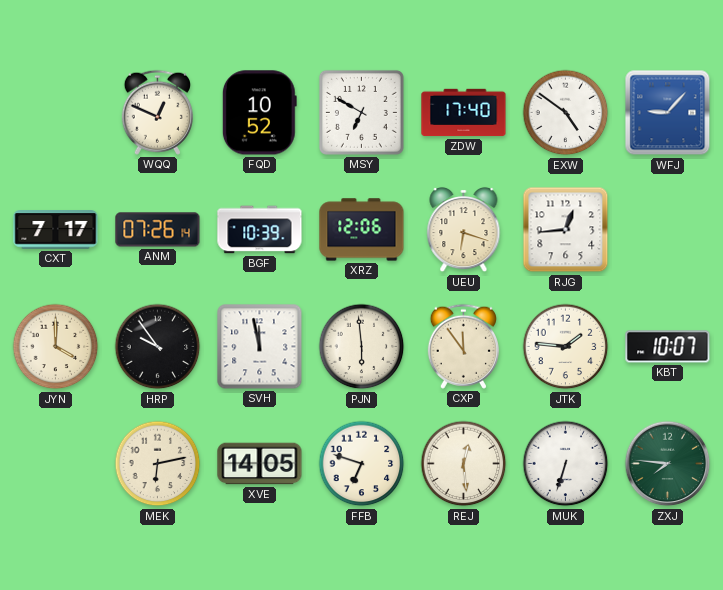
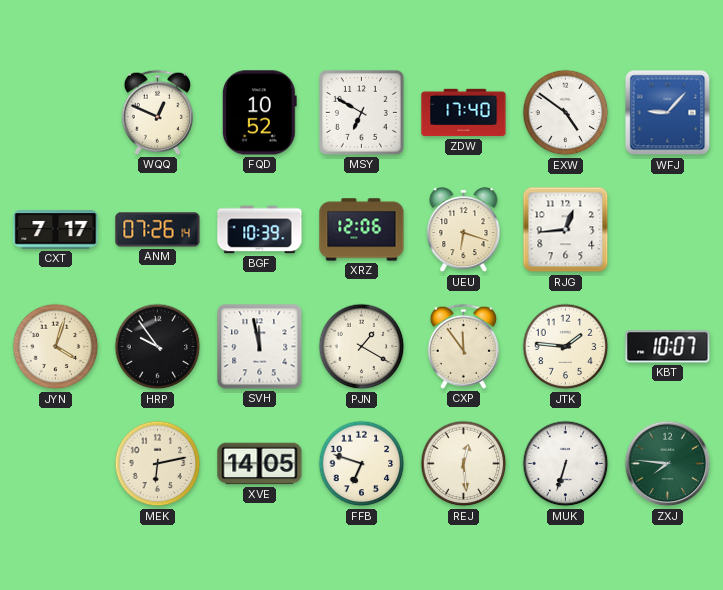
JYN: 4:00 -> 4:03 (56, 347)
PJN: 5:59 -> 1:20 (362, 347)
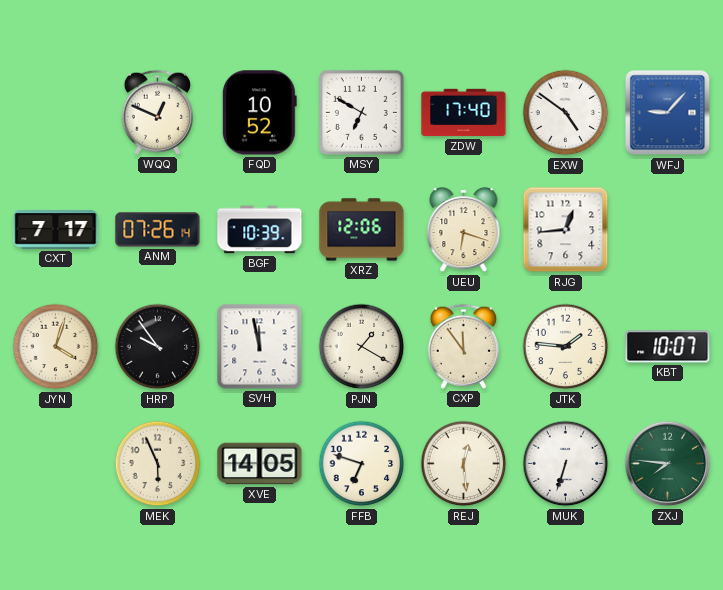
MEK: 6:13 -> 5:56 (158, 464)
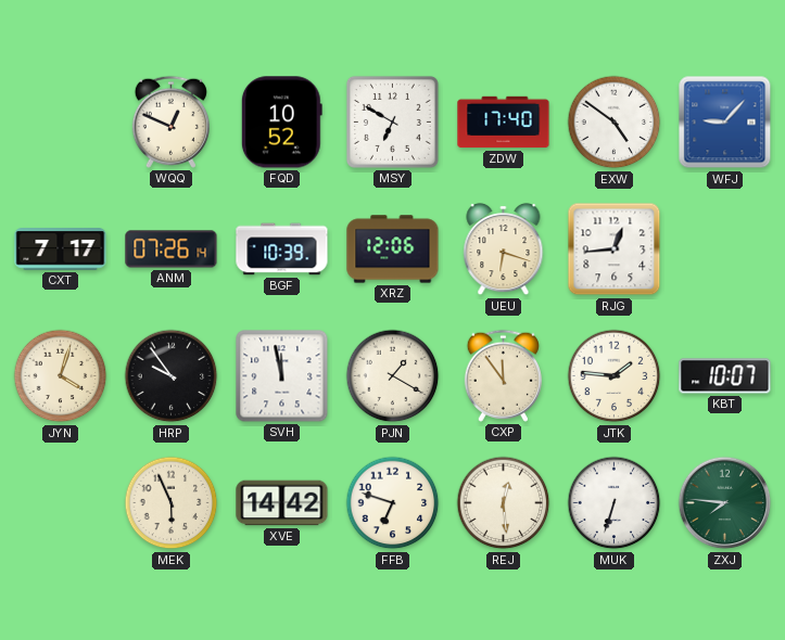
XVE: 14:05 -> 14:42 (282, 503)
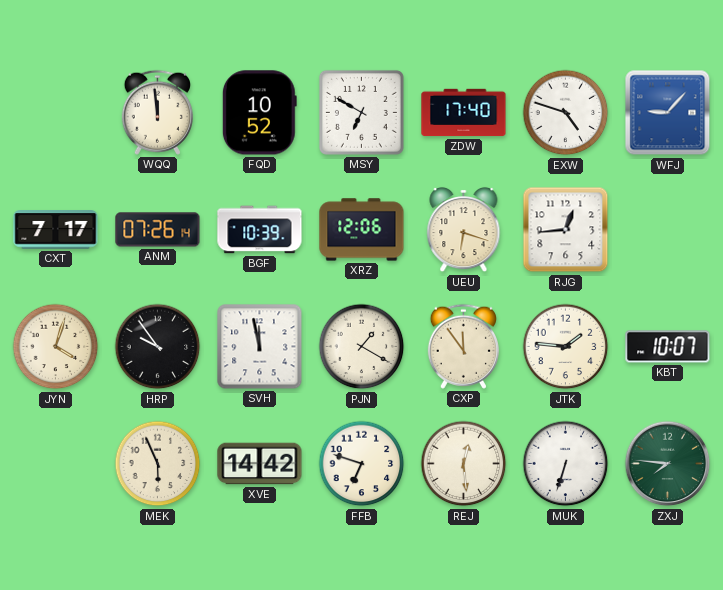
WQQ: 12:49 -> 11:59 (157, 112)
EXW: 4:51 -> 4:48 (566, 113)
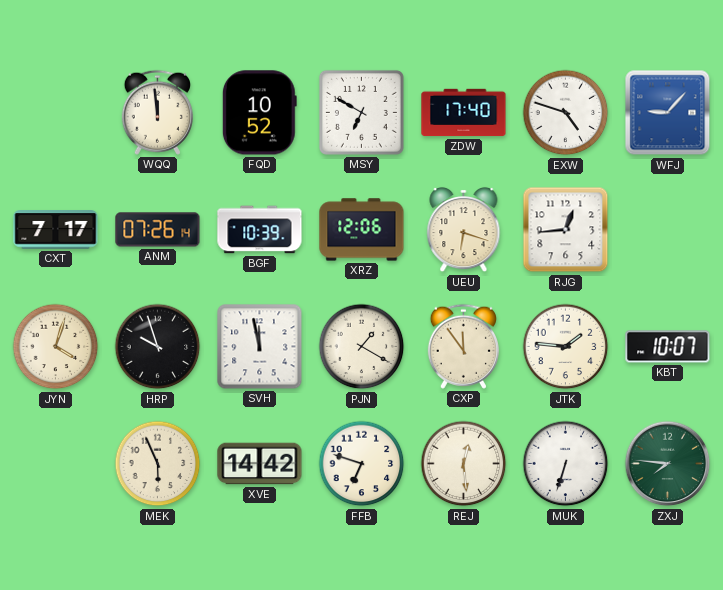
HRP: 9:54 -> 9:57 (158, 347)
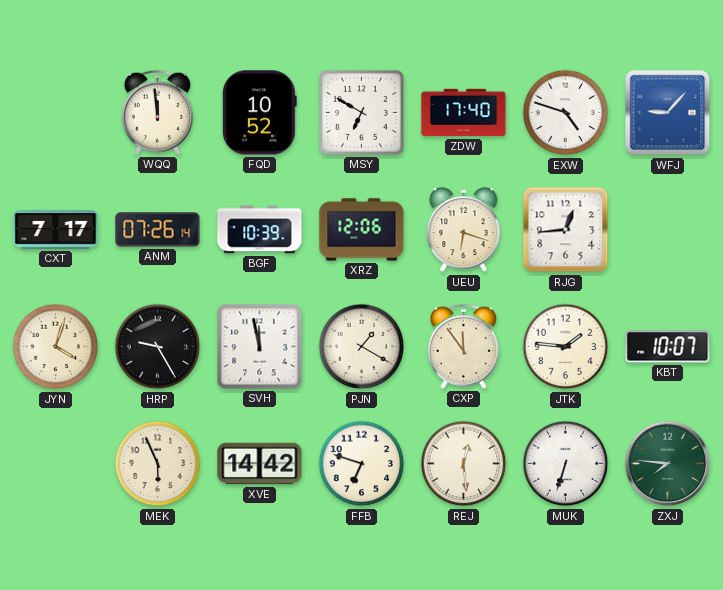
HRP: 9:57 -> 9:25 (158, 347)
